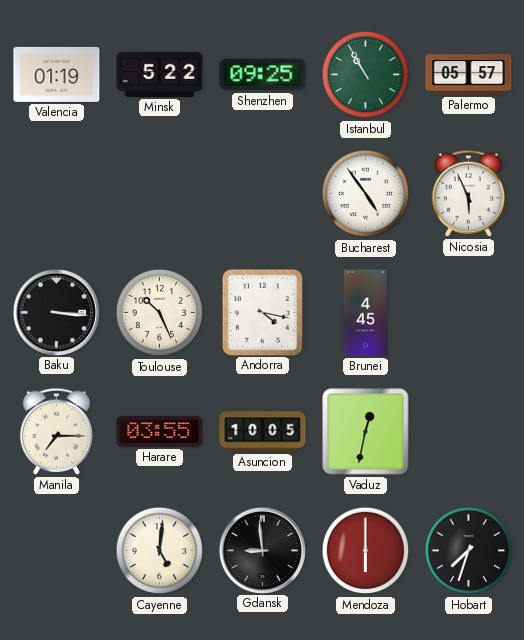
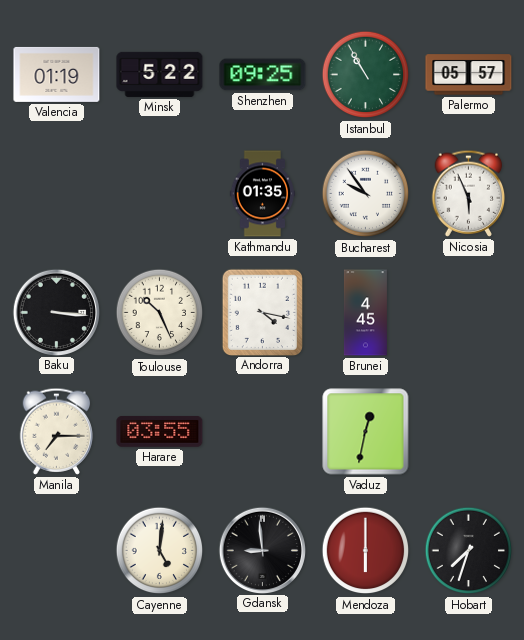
Kathmandu: none -> 01:35 (262, 194)
Bucharest: 4:54 -> 9:54 (366, 194)
Asuncion: 10:05 -> none (263, 432)
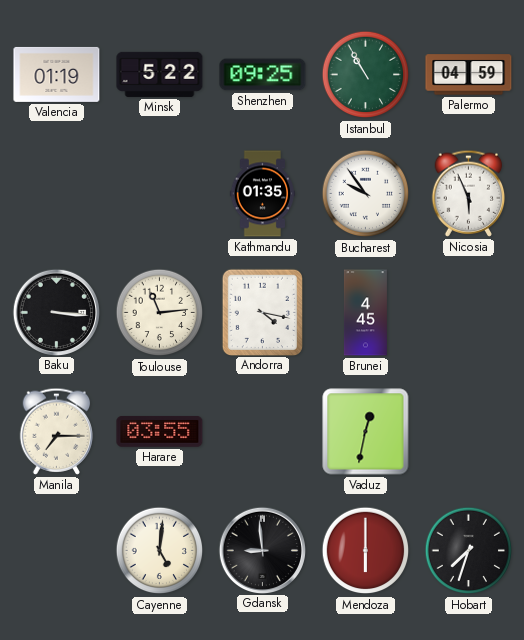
Palermo: 05:57 -> 04:59 (469, 75)
Toulouse: 10:26 -> 11:14 (160, 313)
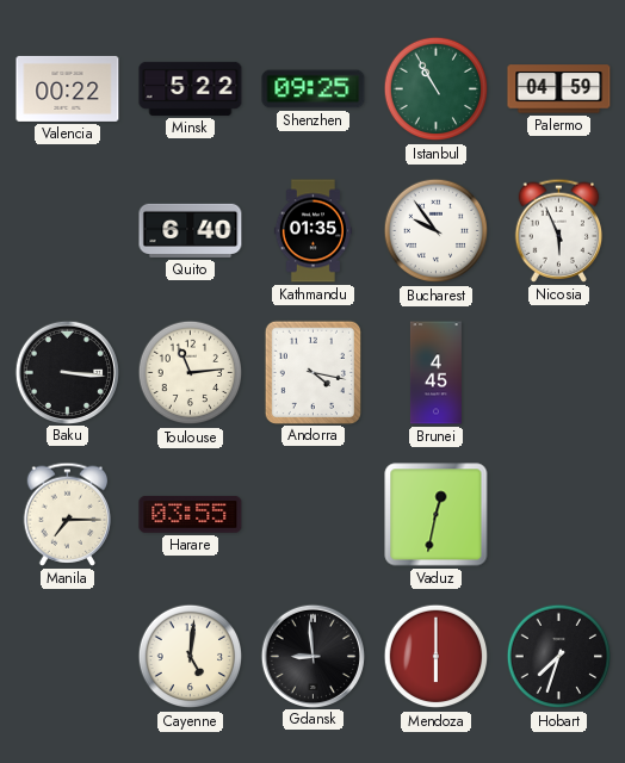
Valencia: 01:19 -> 00:22 (68, 88)
Quito: none -> 6:40 (191, 230)
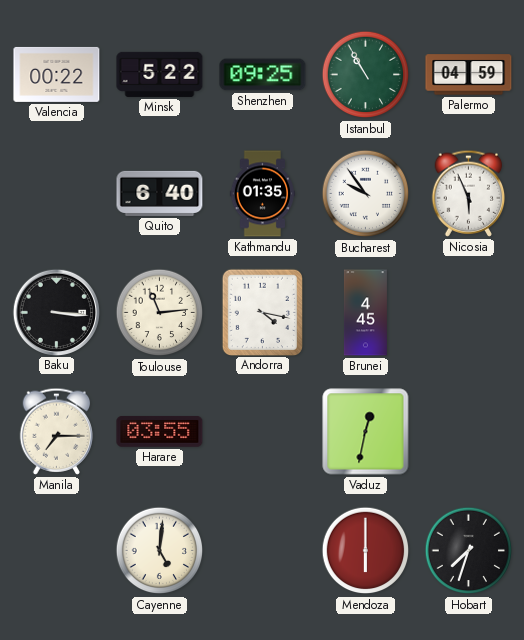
Gdansk: 8:59 -> none (312, 656)
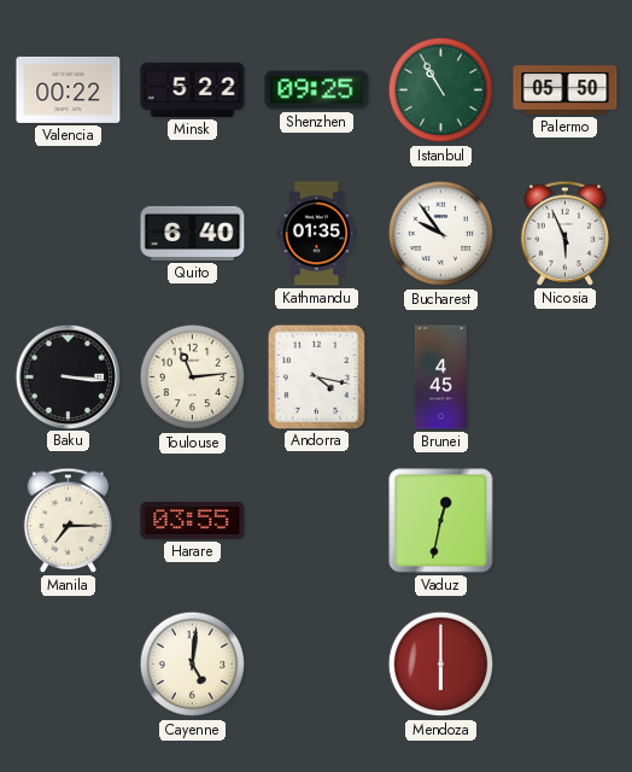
Palermo: 04:59 -> 05:50 (566, 90)
Hobart: 7:33 -> none (469, 551)
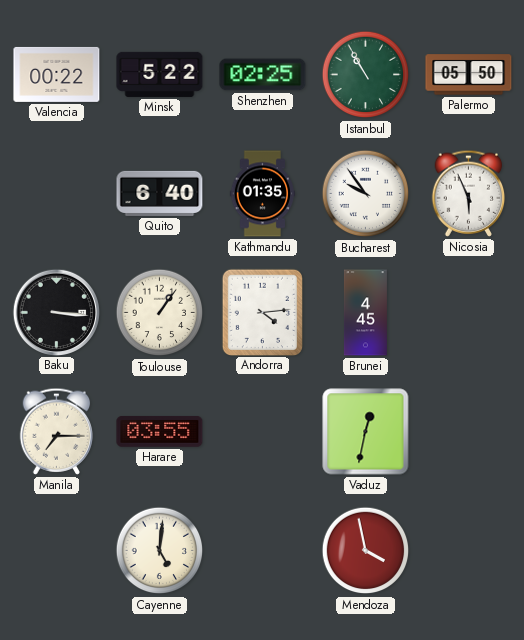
Shenzhen: 09:25 -> 02:25 (263, 75)
Toulouse: 11:14 -> 1:06 (160, 313)
Andorra: 4:17 -> 4:14 (262, 312)
Mendoza: 6:00 -> 3:58 (366, 551)
